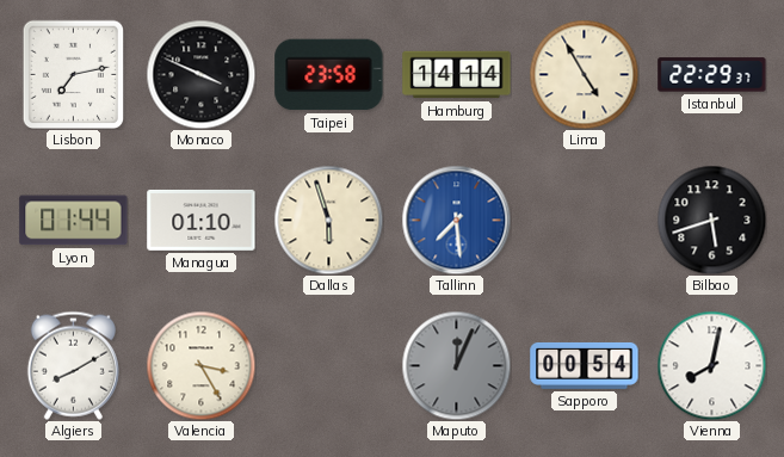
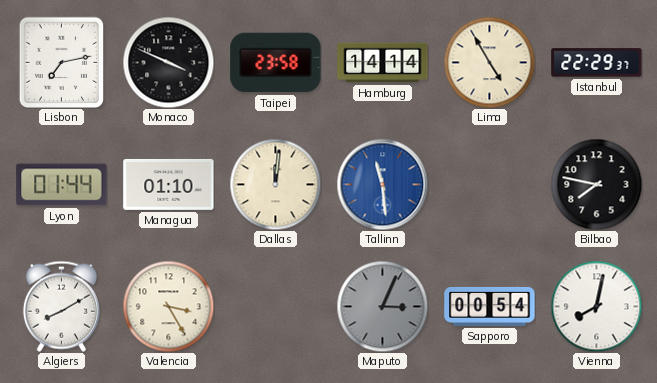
Dallas: 5:57 -> 12:01 (275, 184)
Tallinn: 7:29 -> 11:29 (382, 184)
Bilbao: 5:42 -> 7:47 (596, 184)
Maputo: 12:04 -> 3:04 (382, 306)
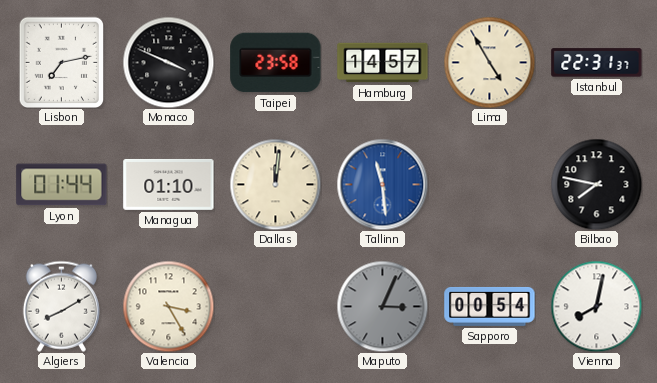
Hamburg: 14:14 -> 14:57 (383, 63)
Istanbul: 22:29 -> 22:31 (597, 63)
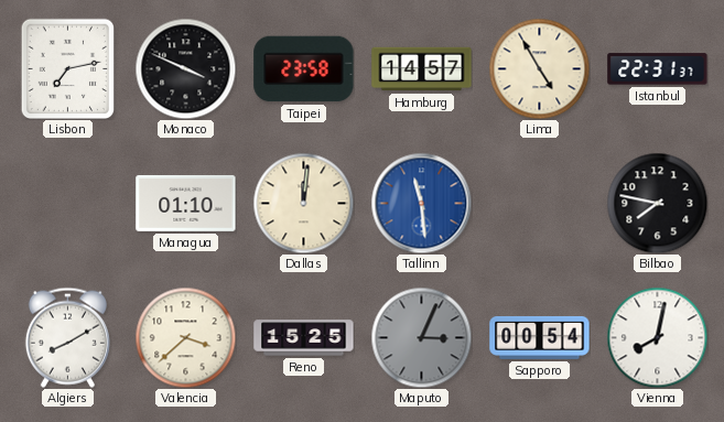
Lyon: 01:44 -> none (62, 185)
Valencia: 3:25 -> 3:38 (185, 337)
Reno: none -> 15:25 (304, 338)
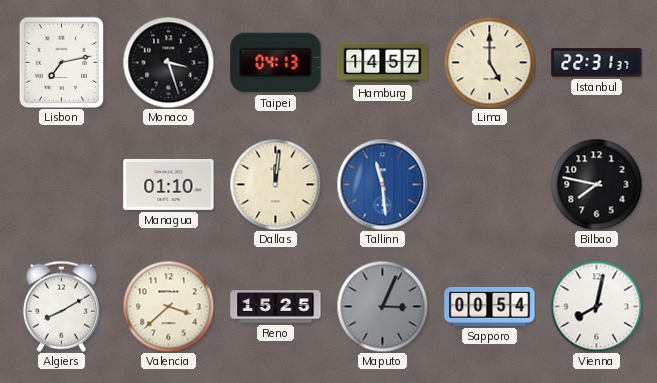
Monaco: 3:49 -> 3:27 (168, 62)
Taipei: 23:58 -> 04:13 (276, 63)
Lima: 4:55 -> 5:00 (489, 62)
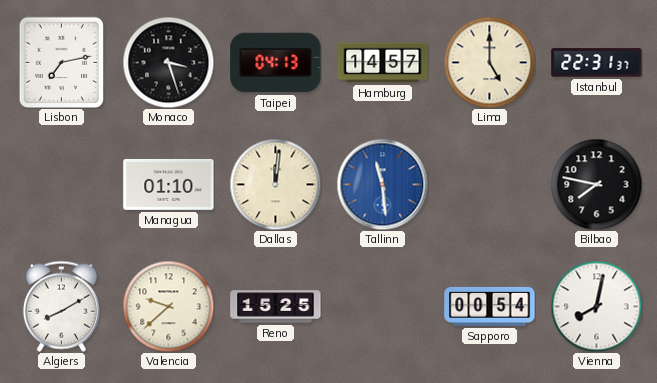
Valencia: 3:38 -> 9:38 (168, 306)
Maputo: 3:04 -> none (382, 306)
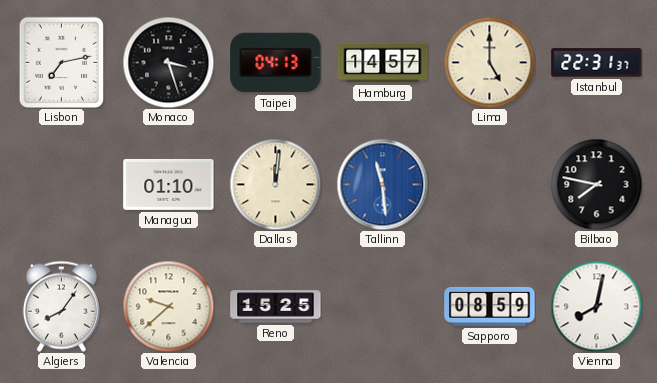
Algiers: 8:10 -> 8:06 (61, 306)
Sapporo: 00:54 -> 08:59 (490, 306)
